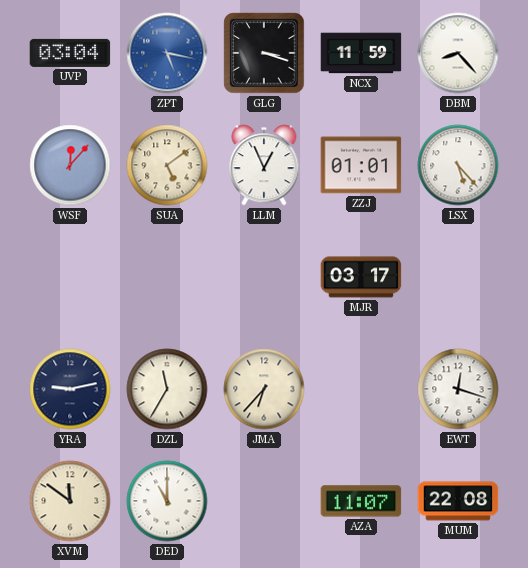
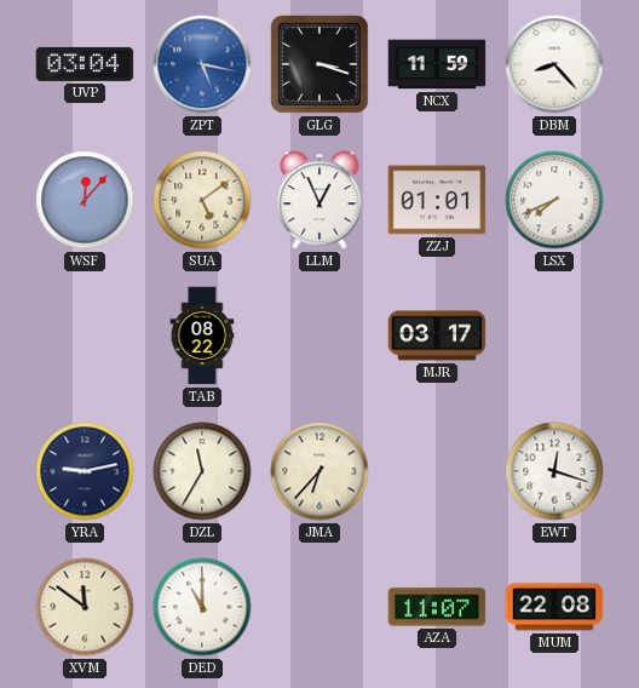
LSX: 5:23 -> 7:41 (554, 200)
TAB: none -> 08:22 (202, 336)
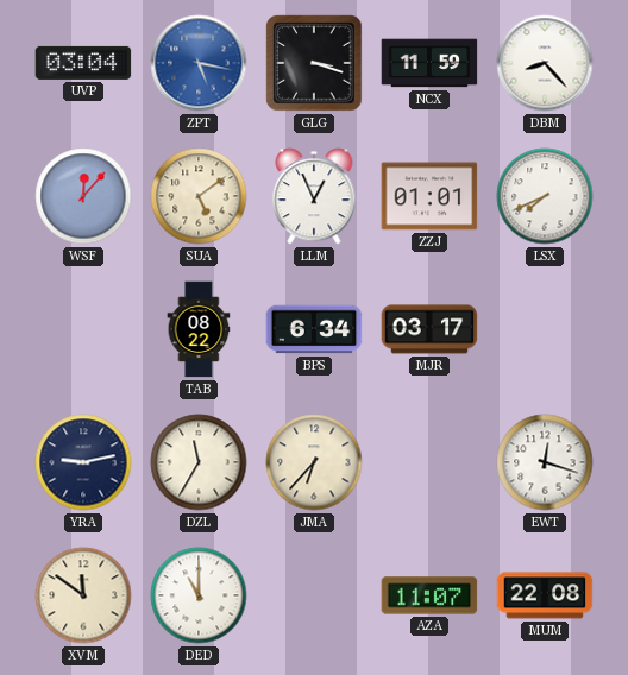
BPS: none -> 6:34 (314, 329)
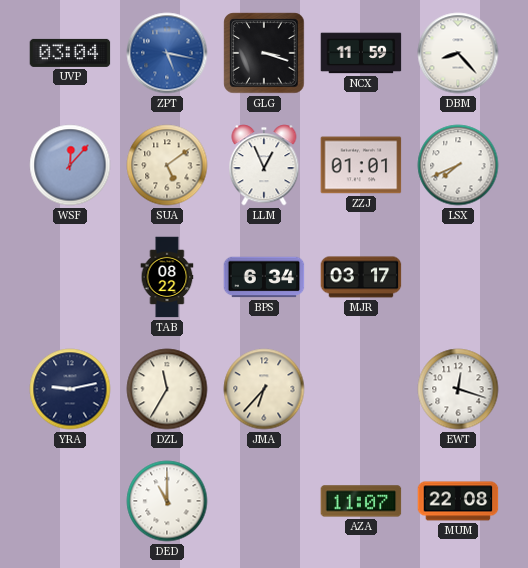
XVM: 11:51 -> none (83, 595)
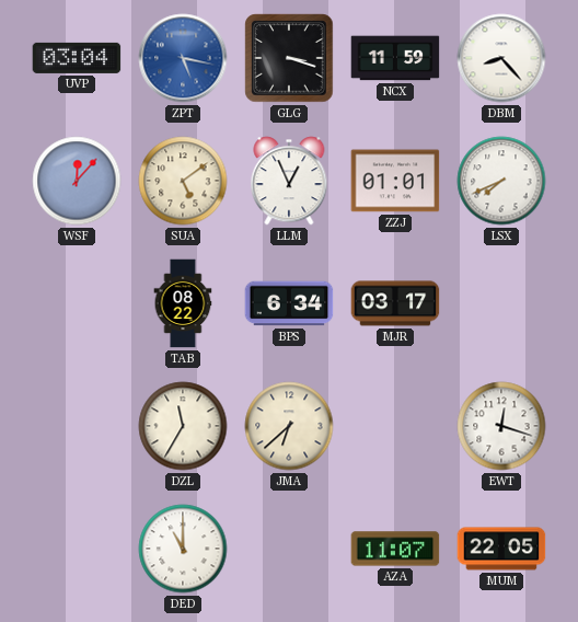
YRA: 9:13 -> none (70, 389)
JMA: 6:37 -> 6:38 (289, 426)
MUM: 22:08 -> 22:05 (501, 549)
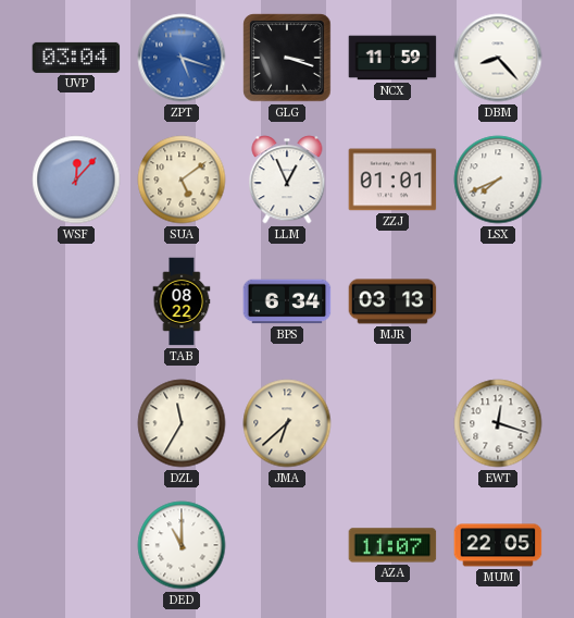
ZPT: 5:17 -> 5:18 (182, 58)
MJR: 03:17 -> 03:13 (392, 301)
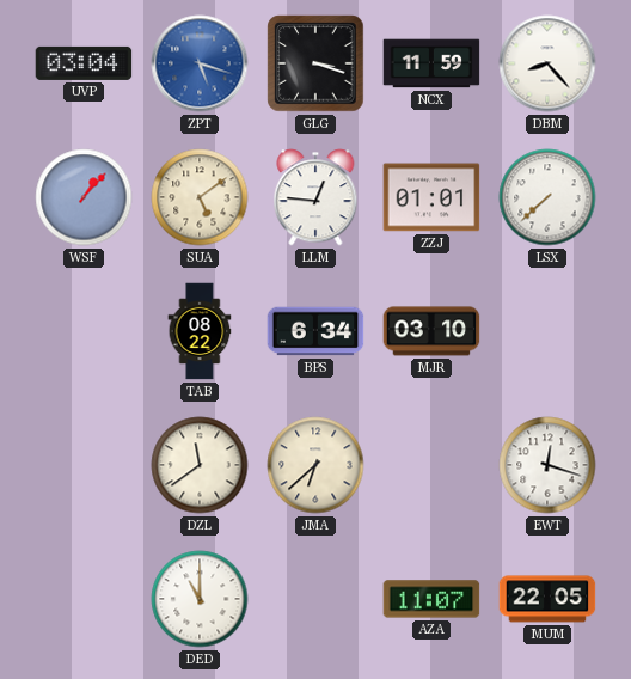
WSF: 12:07 -> 1:07 (84, 197)
LLM: 12:56 -> 12:46 (315, 197)
LSX: 7:41 -> 7:38 (547, 197)
MJR: 03:13 -> 03:10 (431, 331)
DZL: 11:35 -> 11:39 (200, 465)
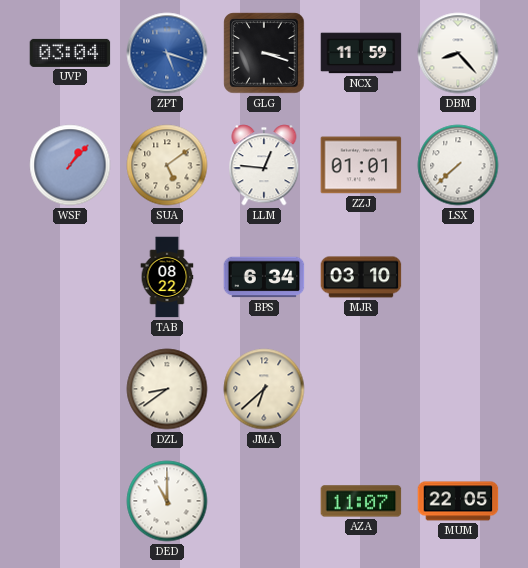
DZL: 11:39 -> 8:39 (167, 389)
EWT: 12:18 -> none (547, 465)
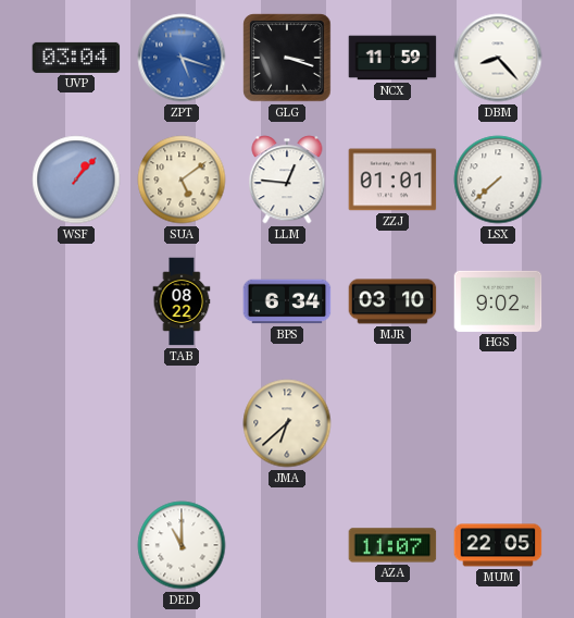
HGS: none -> 9:02 (498, 301)
DZL: 8:39 -> none (167, 389)
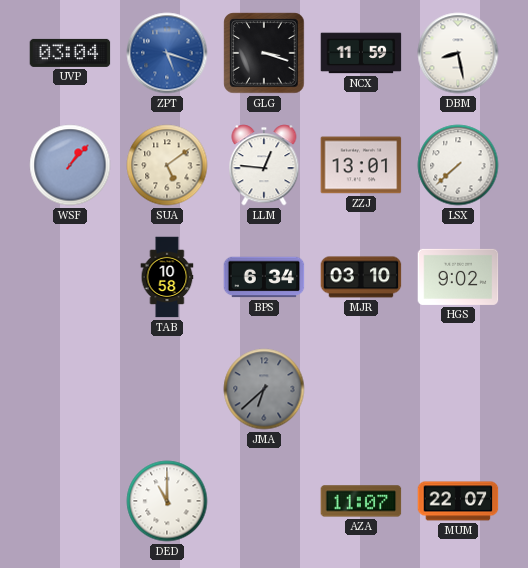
DBM: 8:23 -> 8:28 (458, 53)
ZZJ: 01:01 -> 13:01 (361, 165)
TAB: 08:22 -> 10:58 (167, 277)
JMA dial: cream -> grey (264, 389)
MUM: 22:05 -> 22:07 (458, 501)
